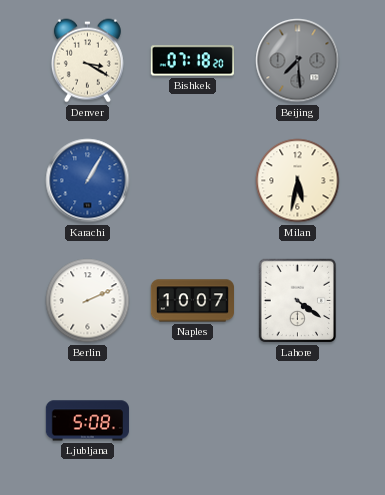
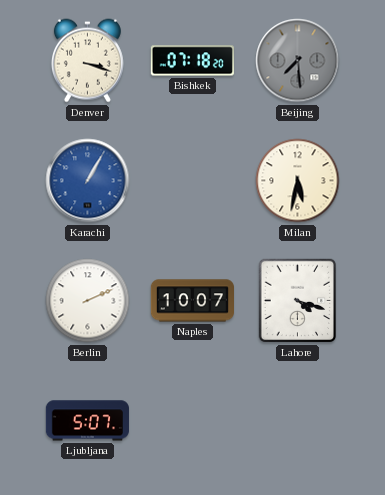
Denver: 3:20 -> 3:18 (87, 61)
Lahore: 4:21 -> 4:18 (298, 301)
Ljubljana: 5:08 -> 5:07 (87, 421)
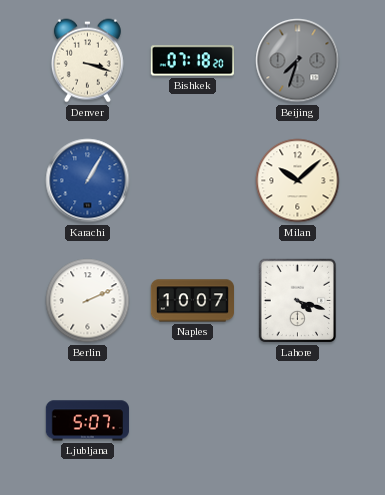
Beijing: 7:29 -> 7:33 (298, 61)
Milan: 5:32 -> 10:08 (298, 181)
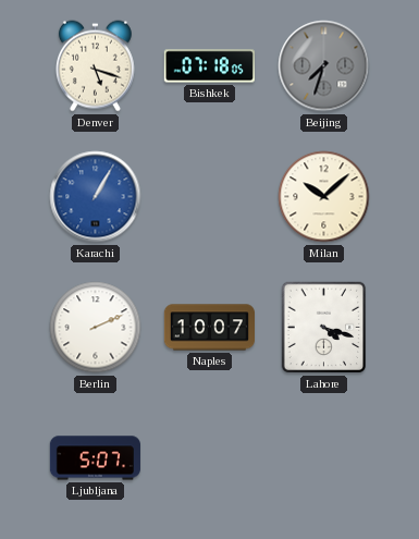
Denver: 3:18 -> 5:18 (95, 66)
Bishkek: 07:18:20 -> 07:18:05 (209, 66)
